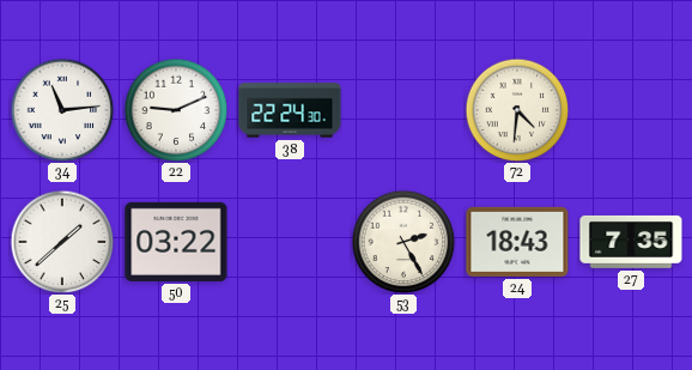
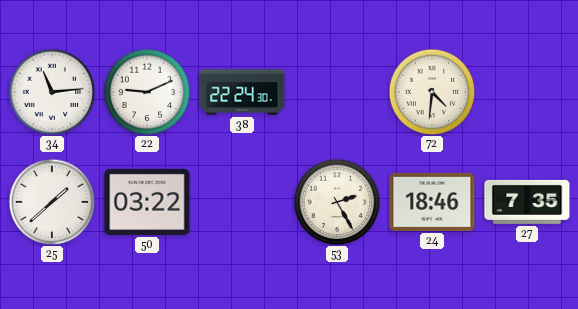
24: 18:43 -> 18:46 (432, 202)
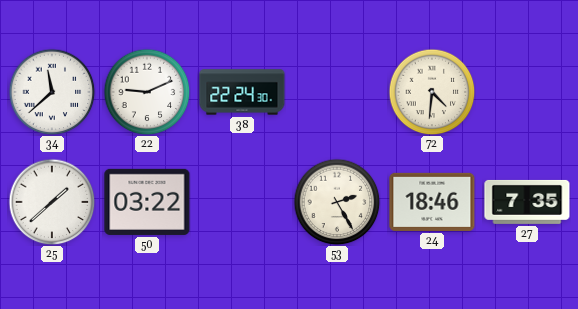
34: 11:14 -> 11:38 (52, 92)
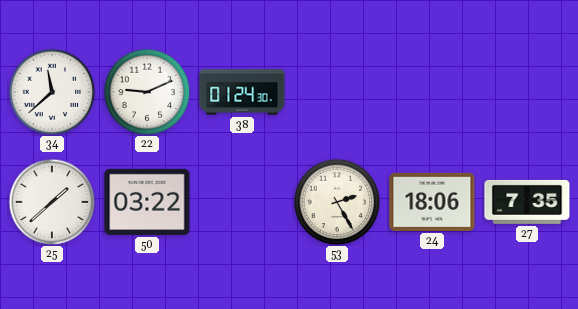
38: 22:24 -> 01:24 (242, 92)
72: 4:31 -> none (432, 92)
24: 18:46 -> 18:06 (432, 202)
